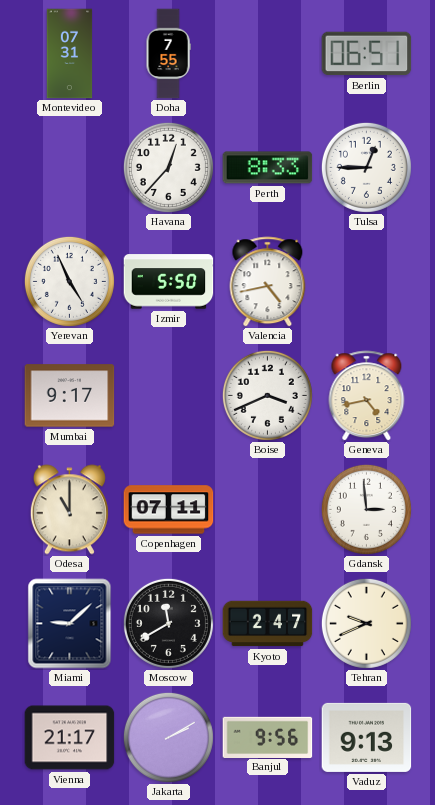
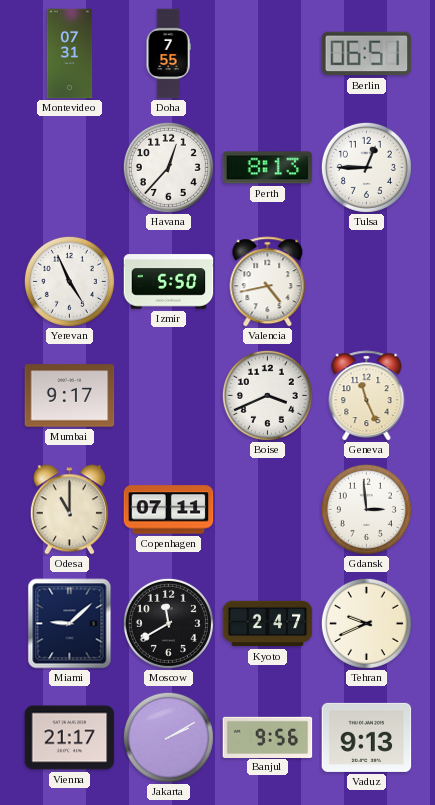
Perth: 8:33 -> 8:13 (268, 168)
Geneva: 4:43 -> 11:26 (367, 396)
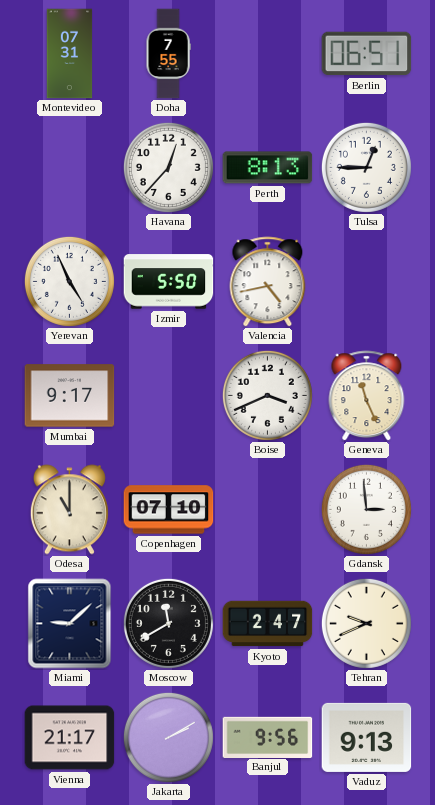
Copenhagen: 07:11 -> 07:10 (169, 510)
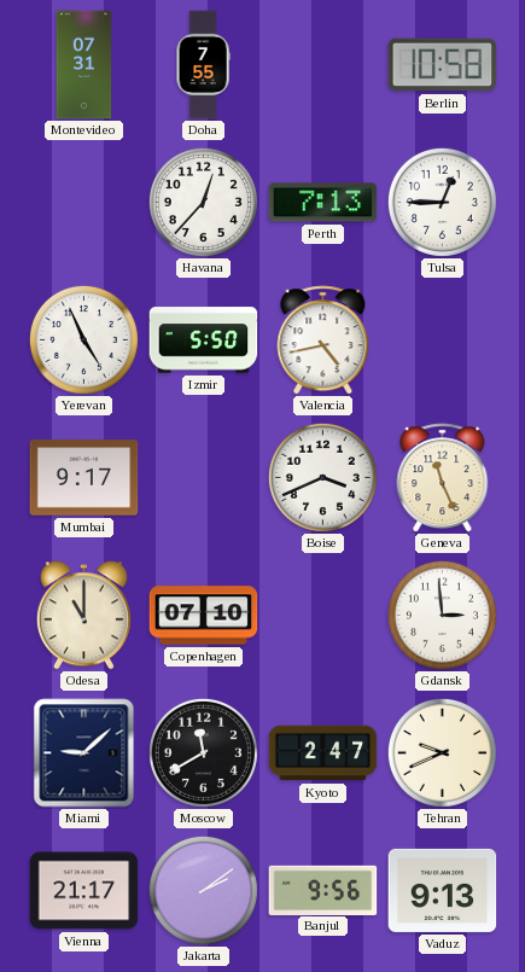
Berlin: 06:51 -> 10:58 (443, 65)
Perth: 8:13 -> 7:13 (323, 203)
Jakarta: 2:10 -> 2:09 (203, 890)
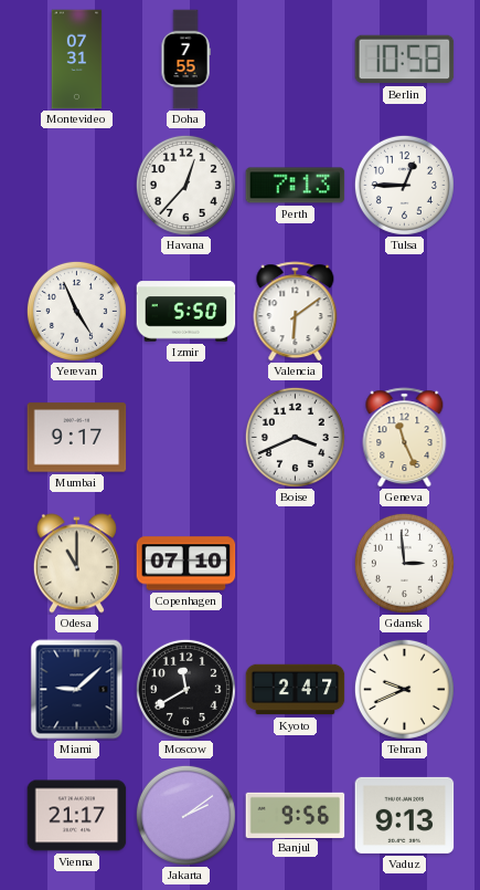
Valencia: 4:43 -> 6:09 (296, 312)
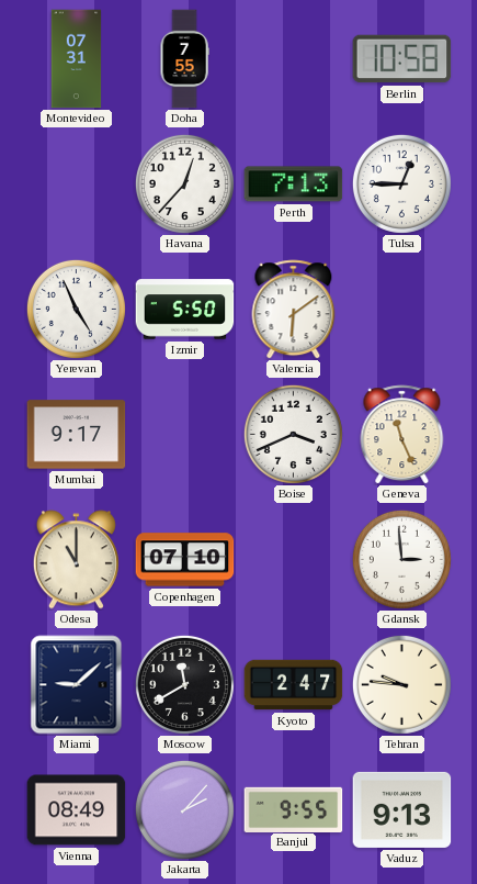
Tehran: 9:41 -> 9:46 (401, 684)
Vienna: 21:17 -> 08:49 (77, 810)
Jakarta: 2:09 -> 2:07 (184, 809)
Banjul: 9:56 -> 9:55 (294, 809)
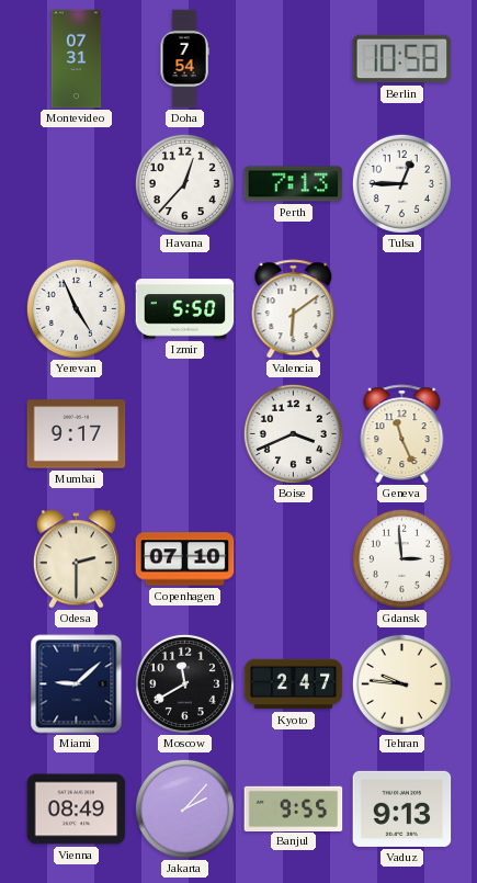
Doha: 7:55 -> 7:54 (184, 59)
Odesa: 11:00 -> 2:30 (76, 559)
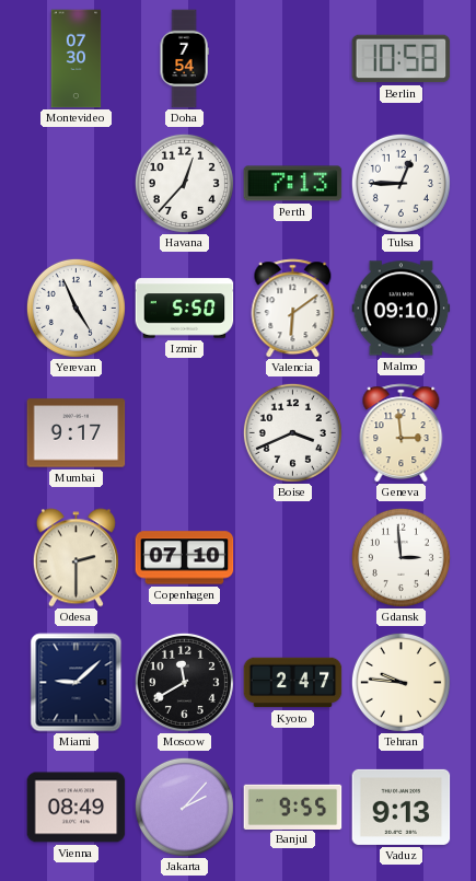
Montevideo: 07:31 -> 07:30 (77, 59)
Malmo: none -> 09:10 (402, 309)
Geneva: 11:26 -> 2:59 (402, 433)
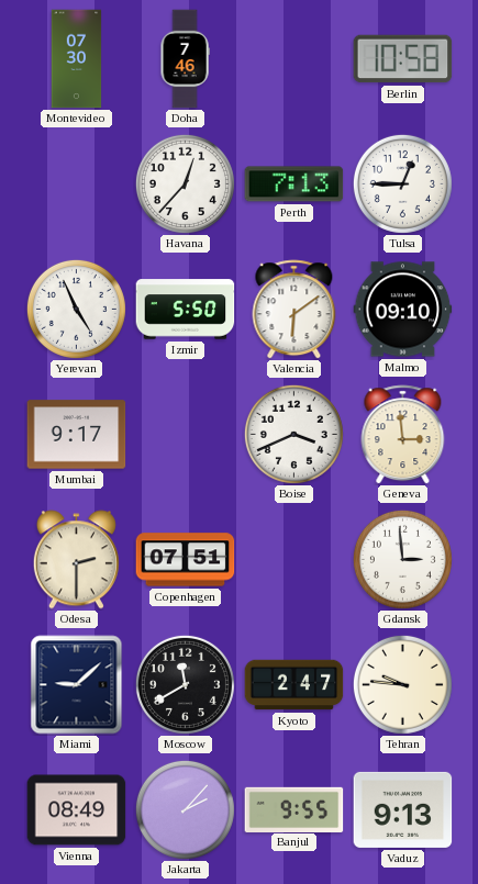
Doha: 7:54 -> 7:46 (185, 59)
Copenhagen: 07:10 -> 07:51 (186, 560)
